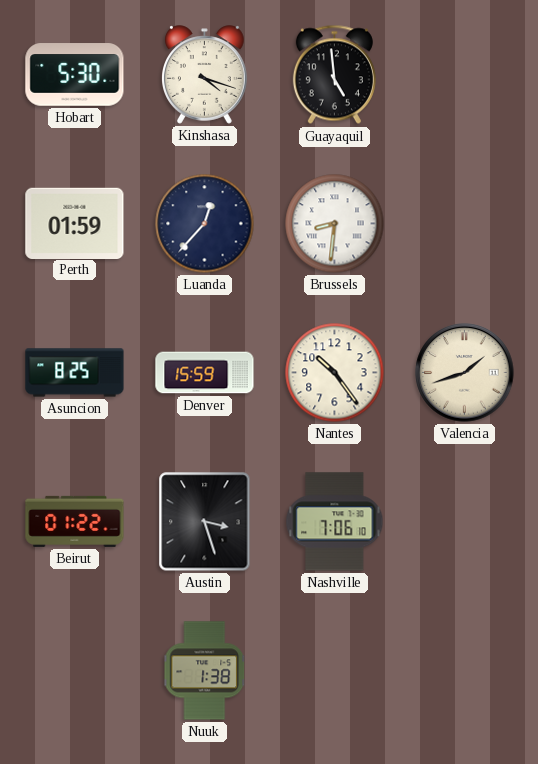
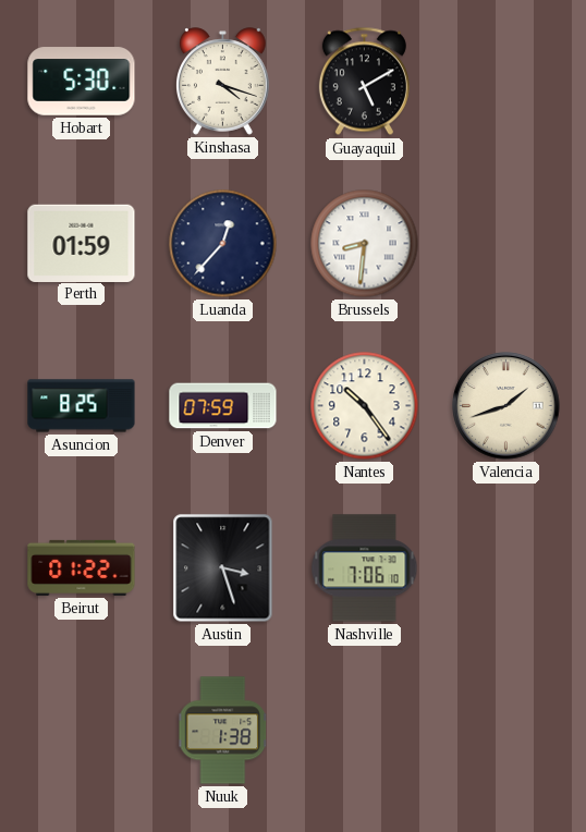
Guayaquil: 4:59 -> 5:10 (364, 82)
Denver: 15:59 -> 07:59 (223, 406)
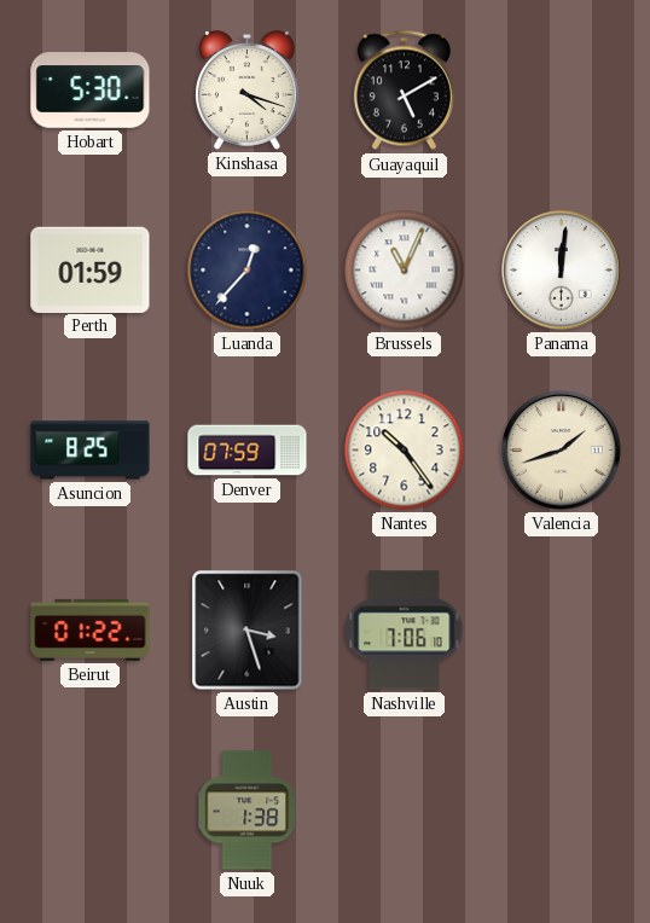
Brussels: 8:31 -> 11:04 (405, 271)
Panama: none -> 12:01 (562, 271)
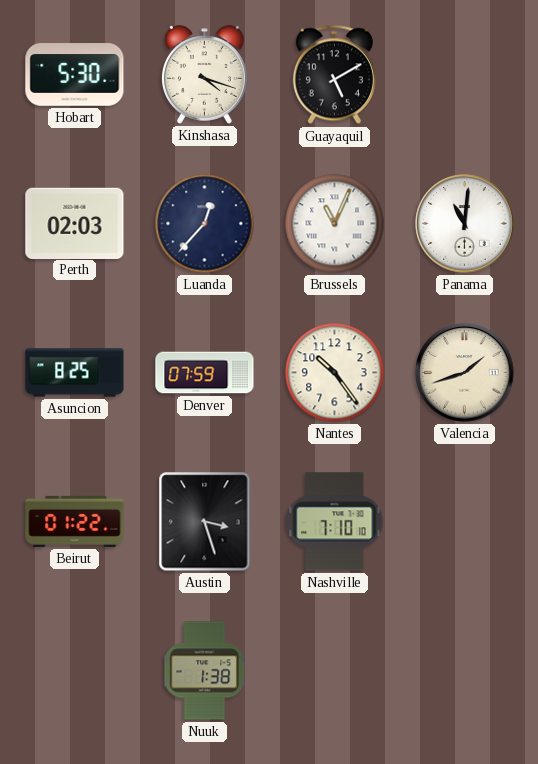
Perth: 01:59 -> 02:03 (75, 223)
Panama: 12:01 -> 11:01 (465, 224)
Nashville: 7:06 -> 7:10 (335, 522)
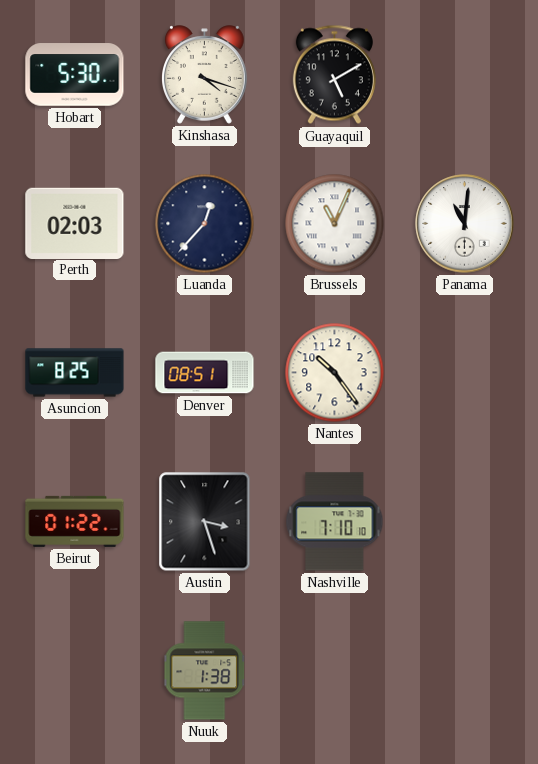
Denver: 07:59 -> 08:51 (205, 373)
Valencia: 1:42 -> none (465, 373)
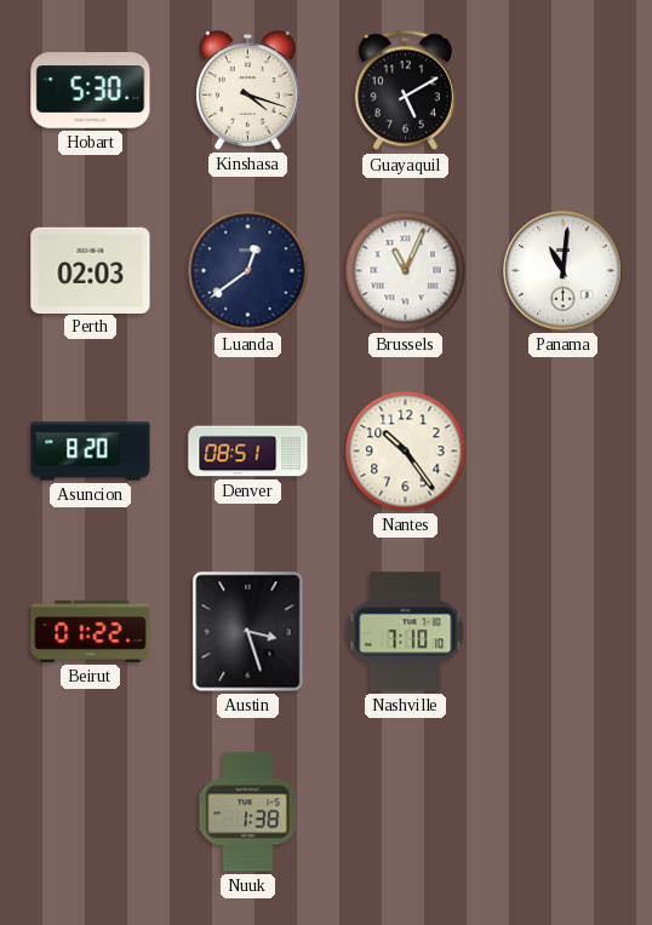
Luanda: 12:37 -> 12:39 (248, 271)
Asuncion: 8:25 -> 8:20 (91, 452)
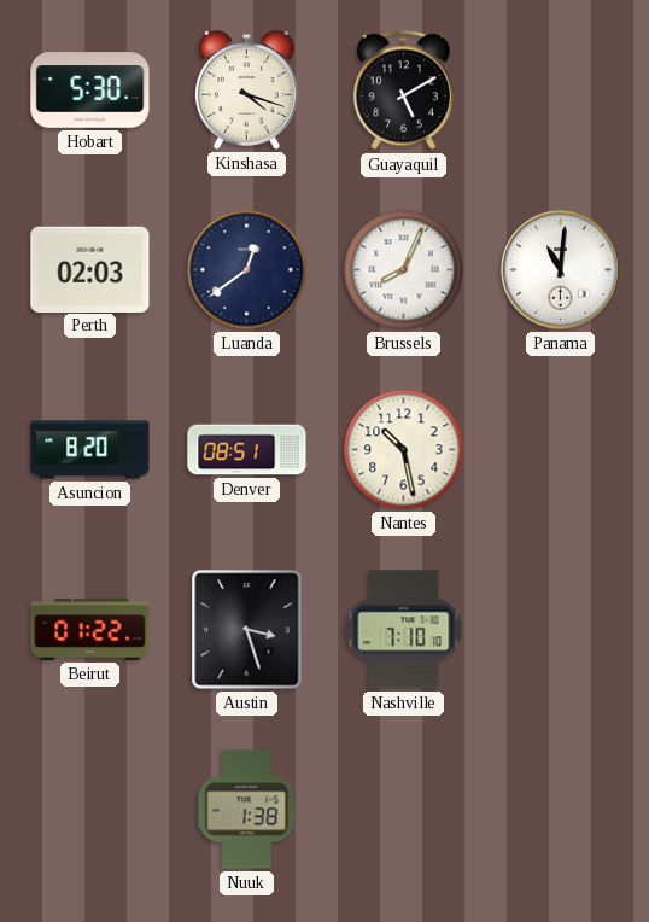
Brussels: 11:04 -> 8:04 (404, 270)
Nantes: 10:24 -> 10:28 (404, 450)
